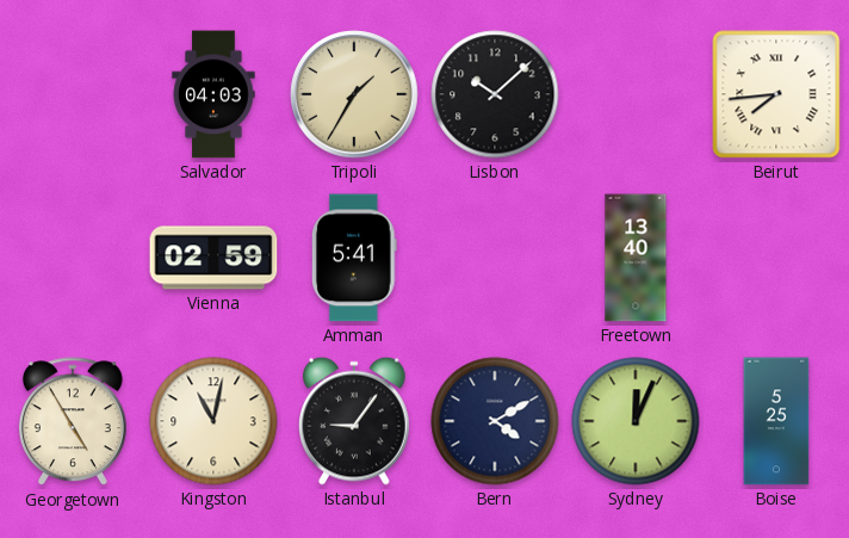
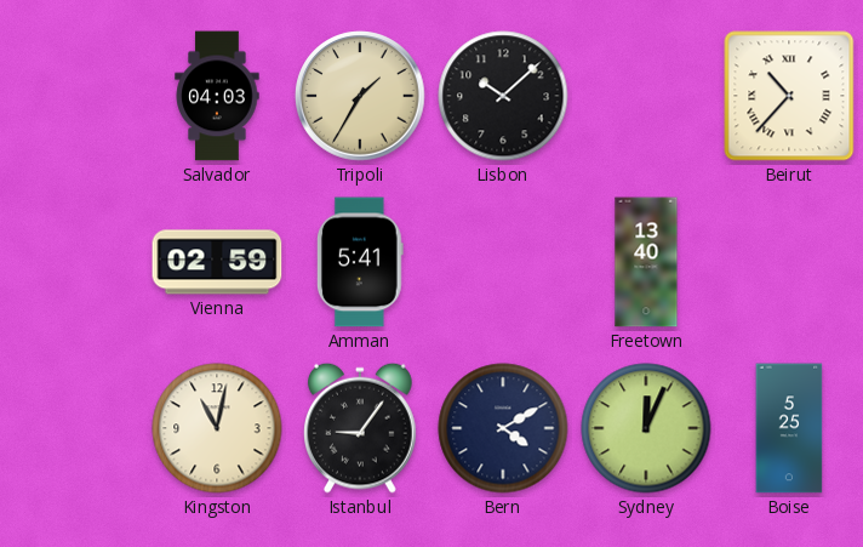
Beirut: 7:44 -> 10:37 (789, 96)
Georgetown: 4:55 -> none (73, 422)
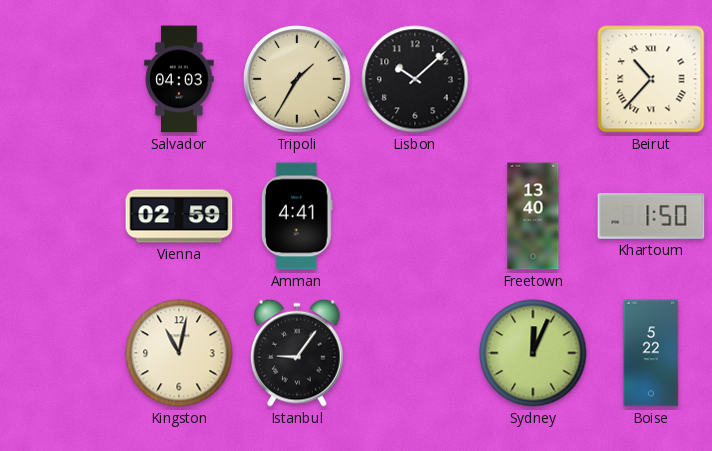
Amman: 5:41 -> 4:41 (297, 216)
Khartoum: none -> 1:50 (651, 217)
Bern: 4:10 -> none (503, 428)
Boise: 5:25 -> 5:22 (651, 353)
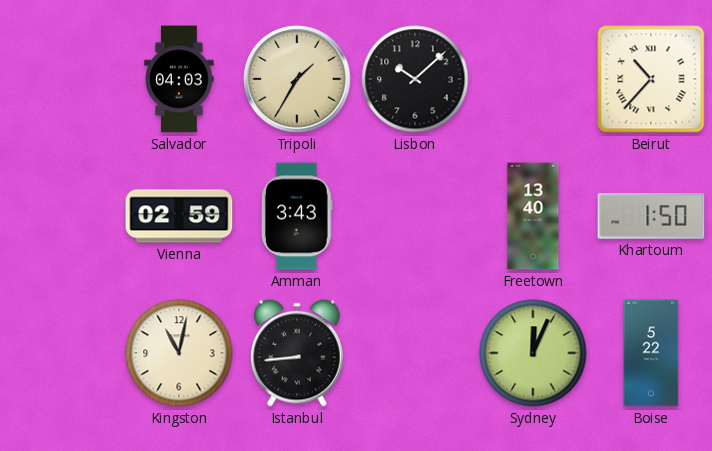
Amman: 4:41 -> 3:43 (297, 216)
Istanbul: 9:06 -> 8:44 (298, 353)
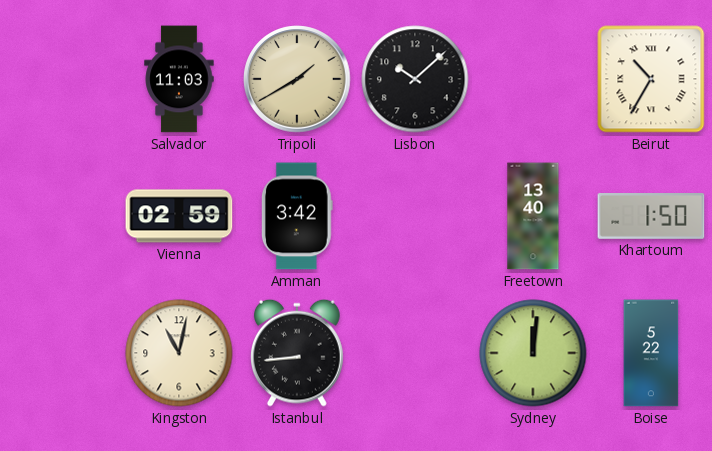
Salvador: 04:03 -> 11:03 (179, 79)
Tripoli: 1:35 -> 1:40 (297, 79)
Beirut: 10:37 -> 10:35 (651, 79)
Amman: 3:43 -> 3:42 (297, 216)
Sydney: 12:04 -> 12:01 (533, 353)
